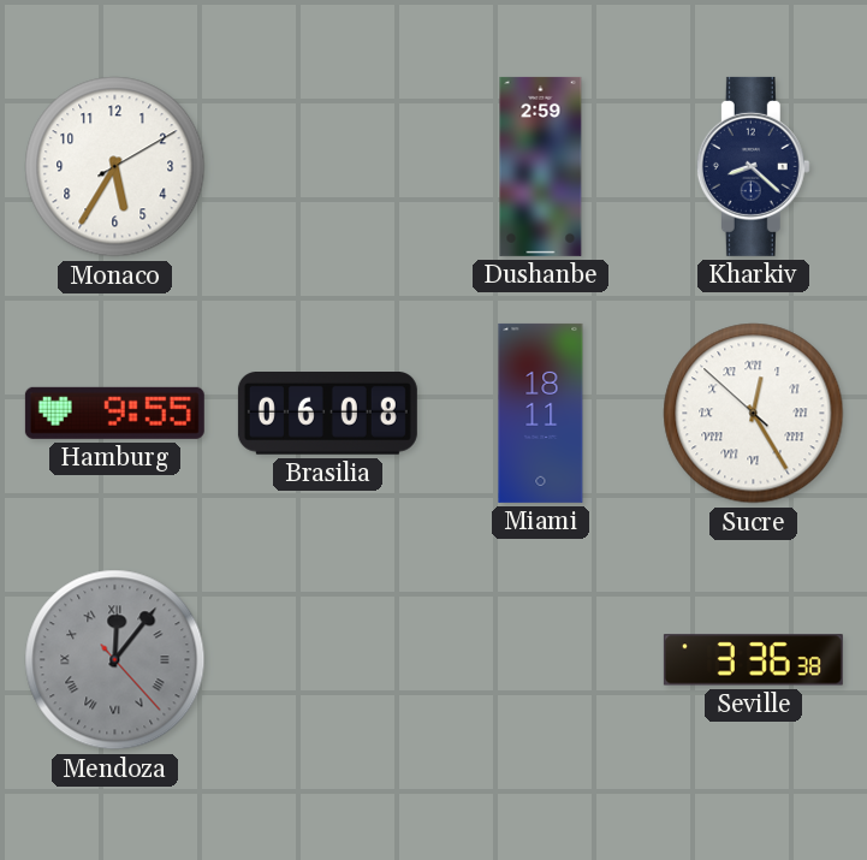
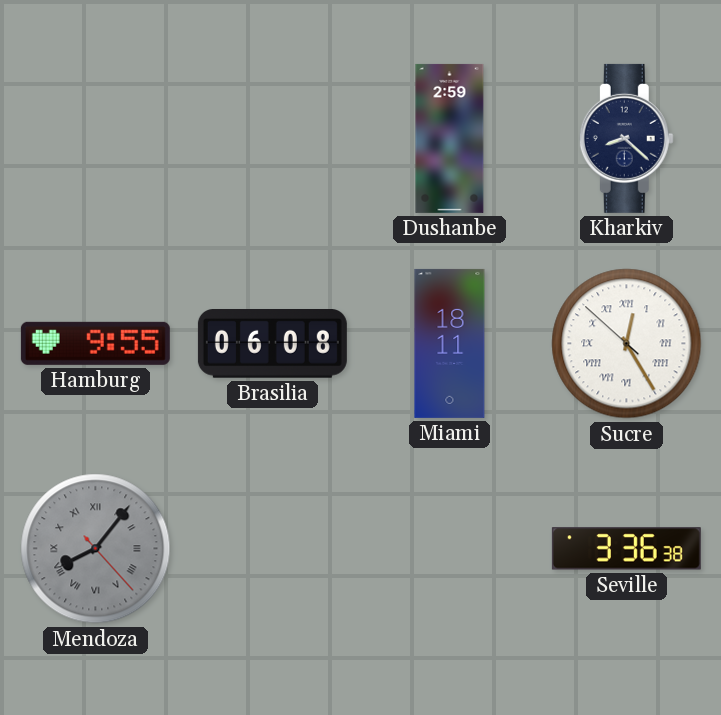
Monaco: 5:35 -> none (115, 167)
Mendoza: 12:06 -> 8:06 (96, 549)
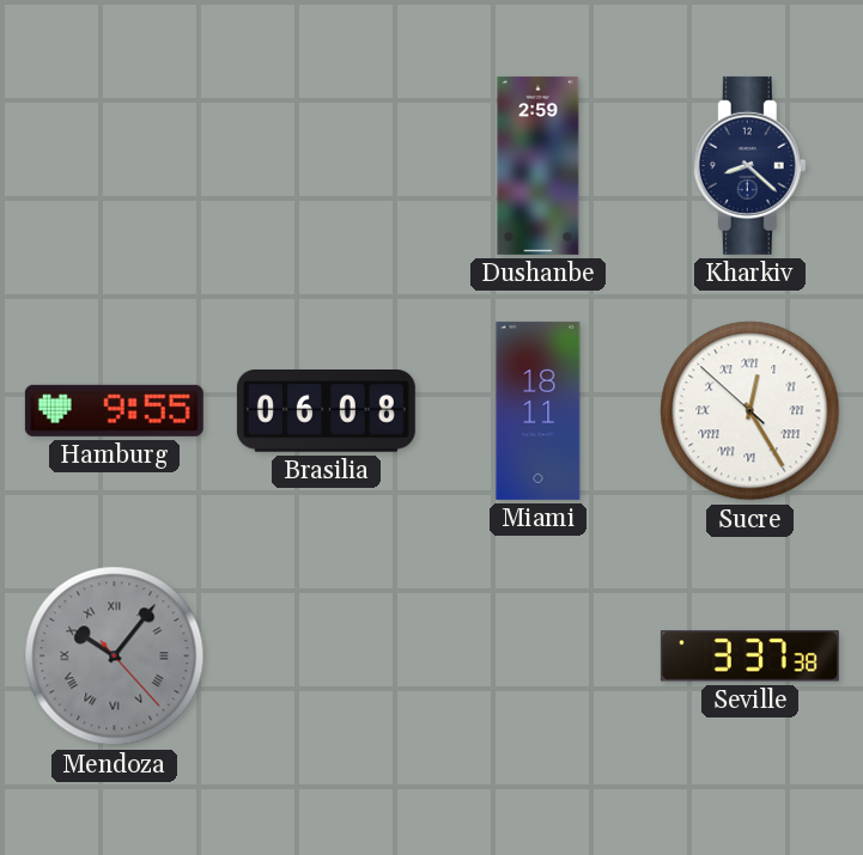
Mendoza: 8:06 -> 10:06 (115, 656)
Seville: 3:36 -> 3:37 (749, 656)
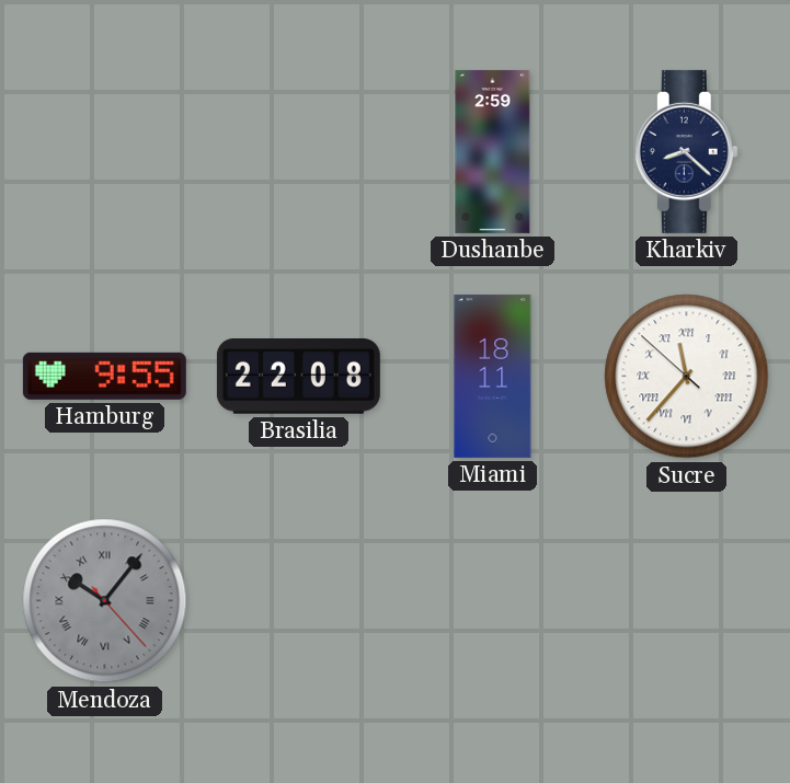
Brasilia: 06:08 -> 22:08 (298, 377)
Sucre: 12:24 -> 11:36 (687, 377)
Seville: 3:37 -> none (749, 656)
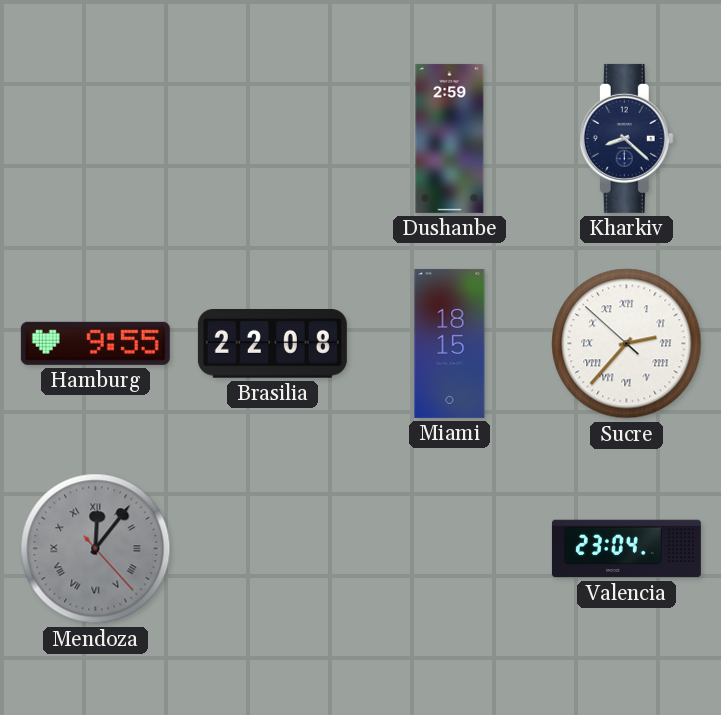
Miami: 18:11 -> 18:15 (450, 343)
Sucre: 11:36 -> 2:36 (627, 344)
Mendoza: 10:06 -> 12:06 (96, 549)
Valencia: none -> 23:04 (626, 549)
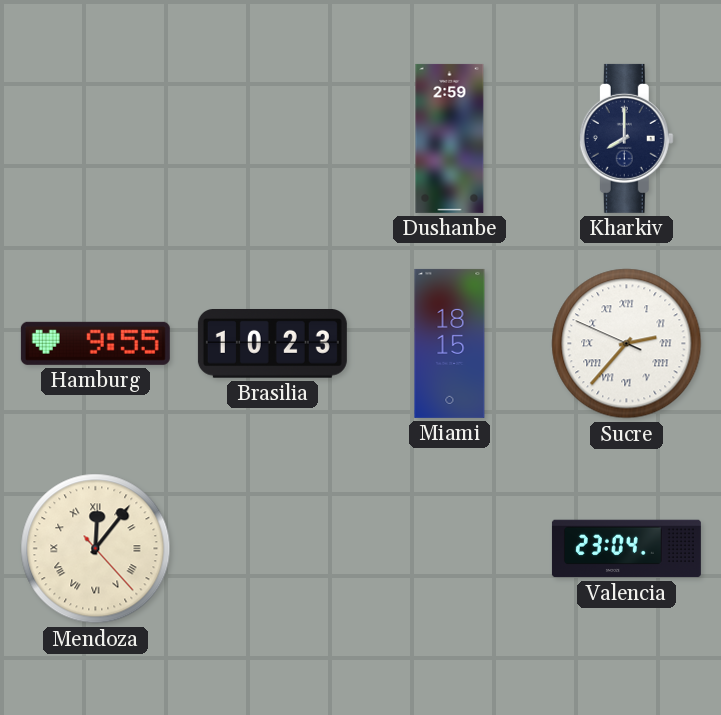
Kharkiv: 8:22 -> 8:00 (626, 138)
Brasilia: 22:08 -> 10:23 (272, 344)
Sucre: 2:36:52 -> 2:36:49 (627, 344)
Mendoza dial: grey -> cream (96, 549)
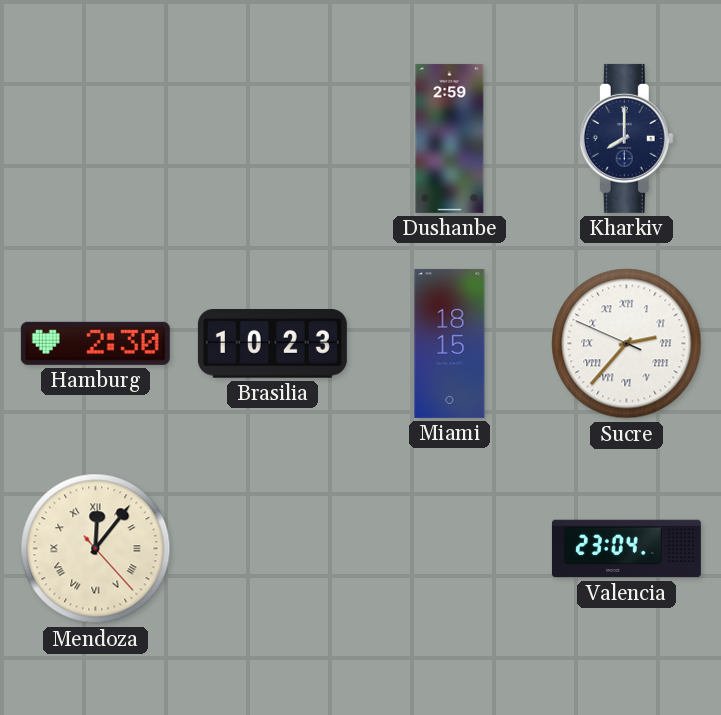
Hamburg: 9:55 -> 2:30 (95, 343)
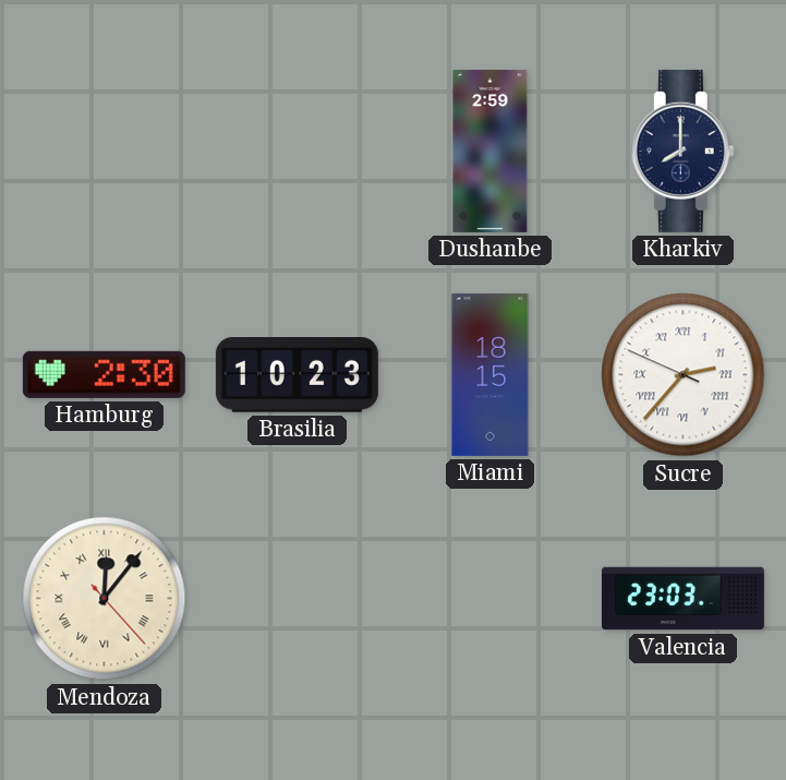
Valencia: 23:04 -> 23:03 (682, 599)
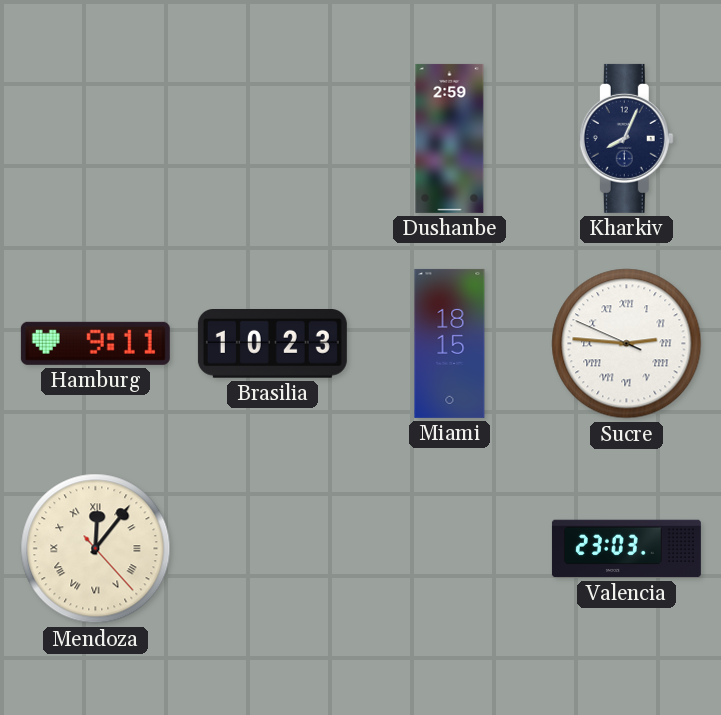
Kharkiv: 8:00 -> 8:04 (626, 138)
Hamburg: 2:30 -> 9:11 (95, 343)
Sucre: 2:36 -> 2:45 (627, 344)
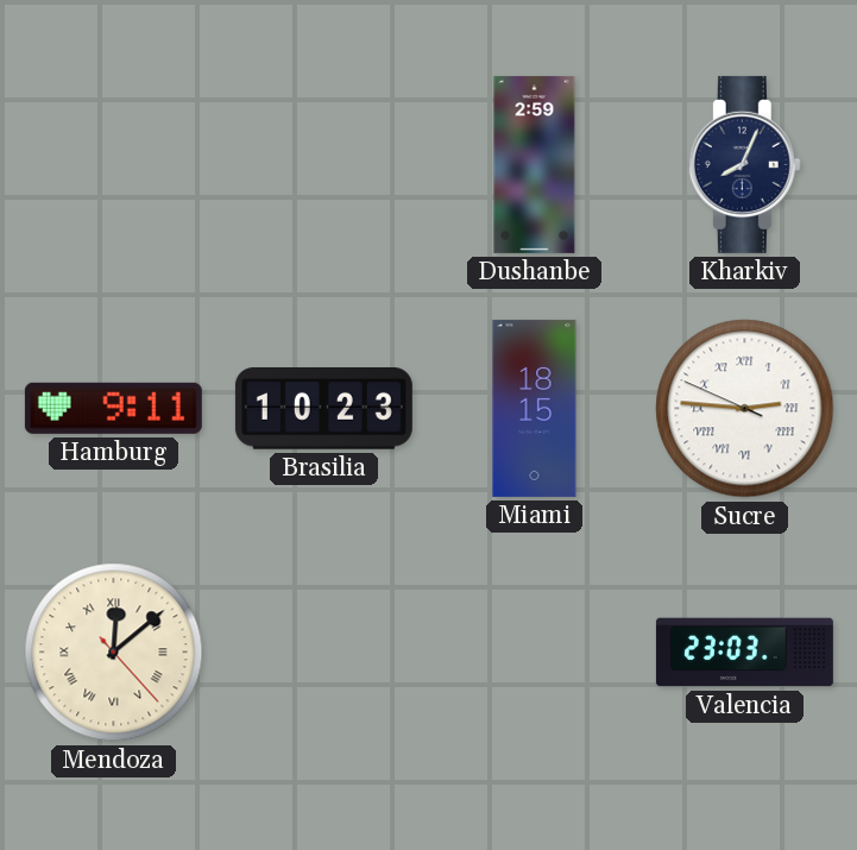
Mendoza: 12:06 -> 12:08 (114, 653)
